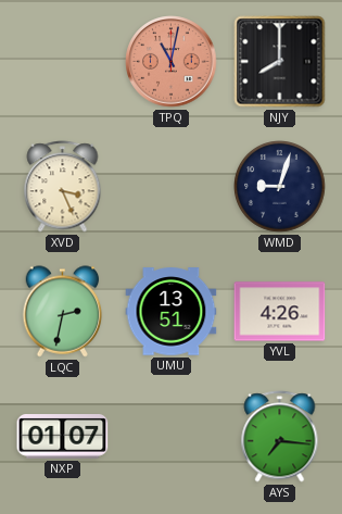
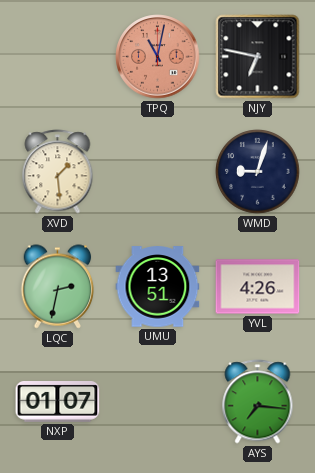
NJY: 8:00 -> 6:47 (258, 57)
XVD: 3:26 -> 1:29 (58, 172)
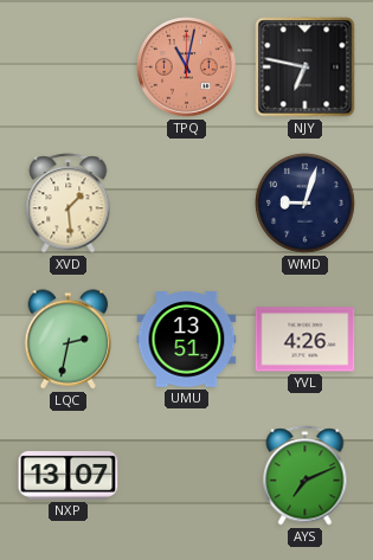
NXP: 01:07 -> 13:07 (69, 476)
AYS: 7:16 -> 7:11 (306, 476)
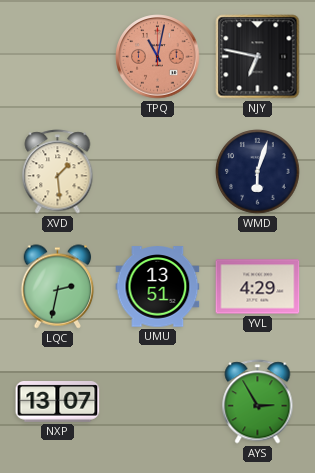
WMD: 9:03 -> 6:03 (258, 172)
YVL: 4:26 -> 4:29 (258, 287)
AYS: 7:11 -> 2:55 (258, 402)
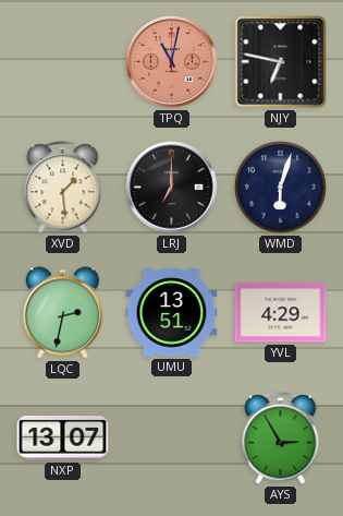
LRJ: none -> 7:00 (172, 188)
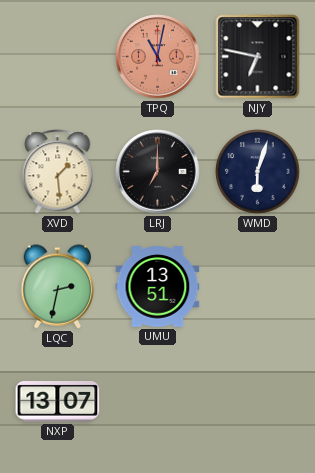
YVL: 4:29 -> none (281, 313)
AYS: 2:55 -> none (281, 439)
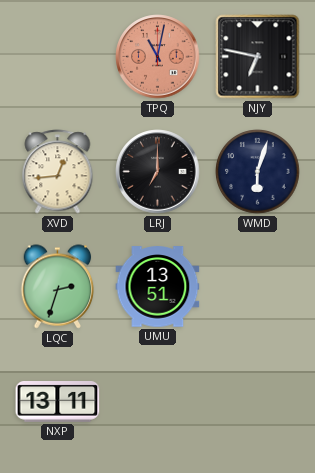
XVD: 1:29 -> 12:44 (58, 172)
LQC: 2:32 -> 2:33 (58, 287)
NXP: 13:07 -> 13:11 (58, 402)
